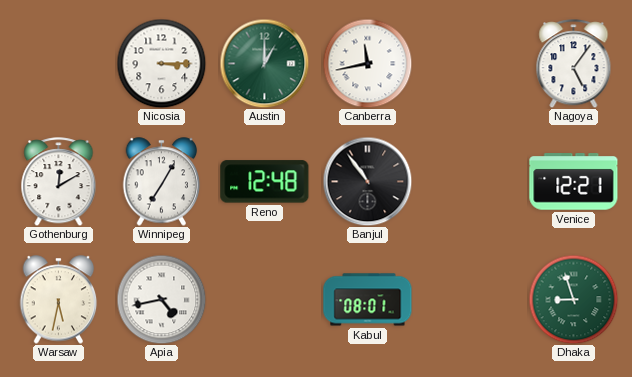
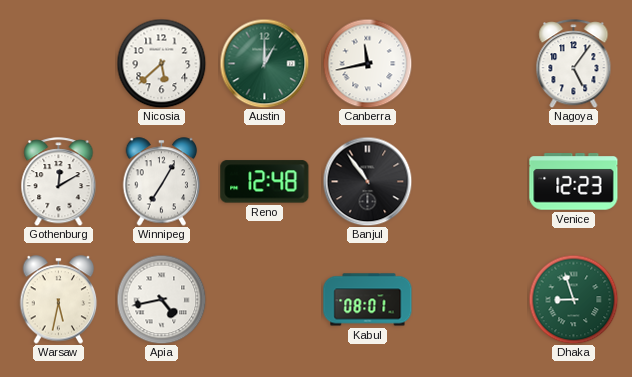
Nicosia: 3:15 -> 5:38 (161, 63)
Venice: 12:21 -> 12:23 (574, 182)
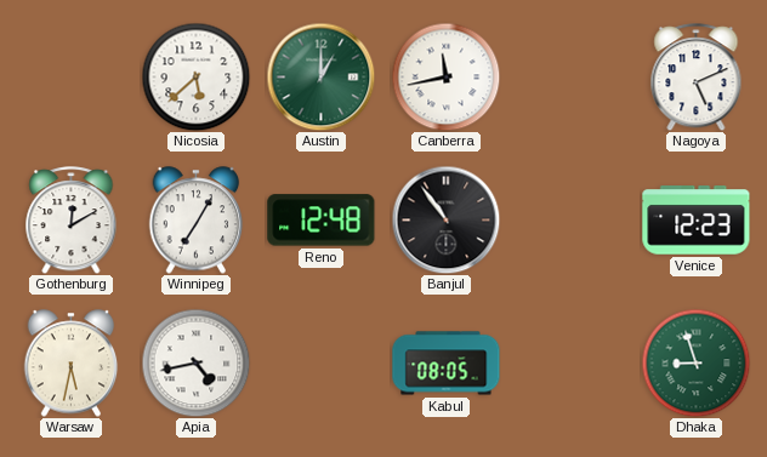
Nagoya: 5:06 -> 5:11 (697, 78)
Kabul: 08:01 -> 08:05 (447, 364)
